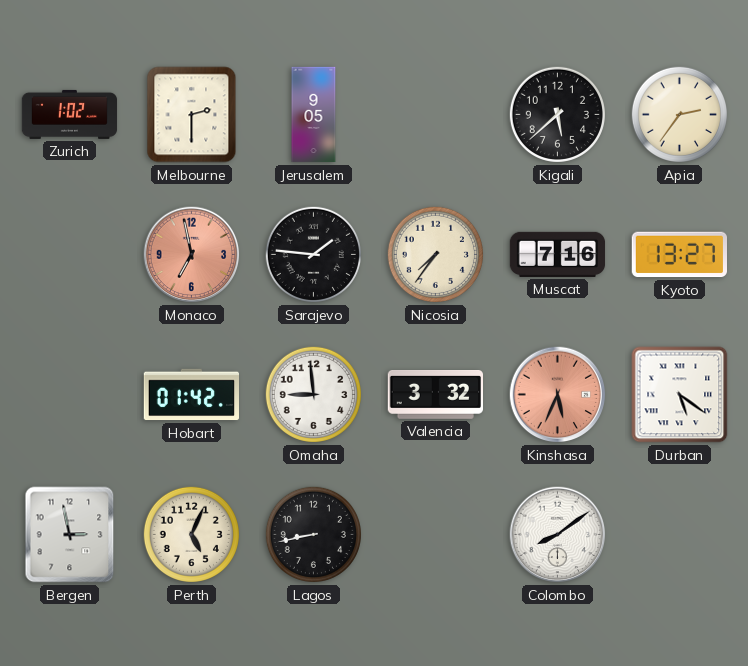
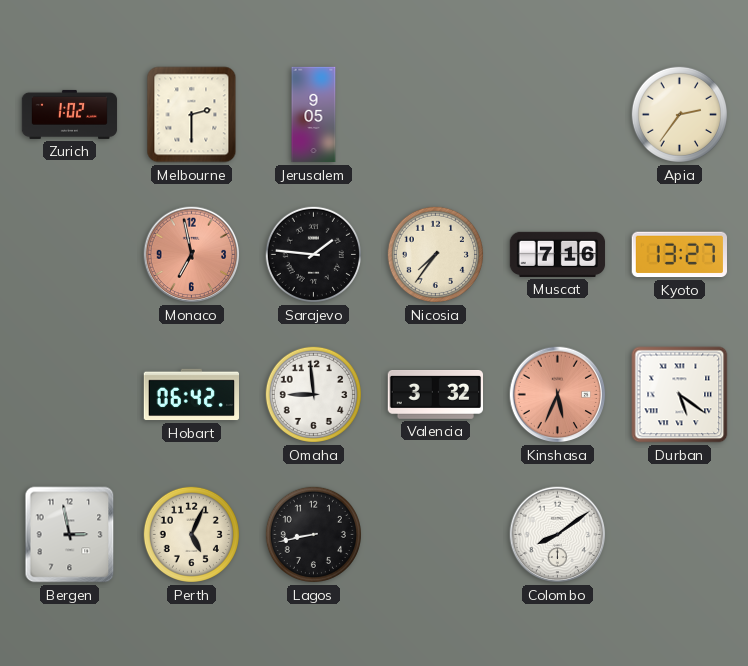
Kigali: 5:38 -> none (557, 114)
Hobart: 01:42 -> 06:42 (192, 395)
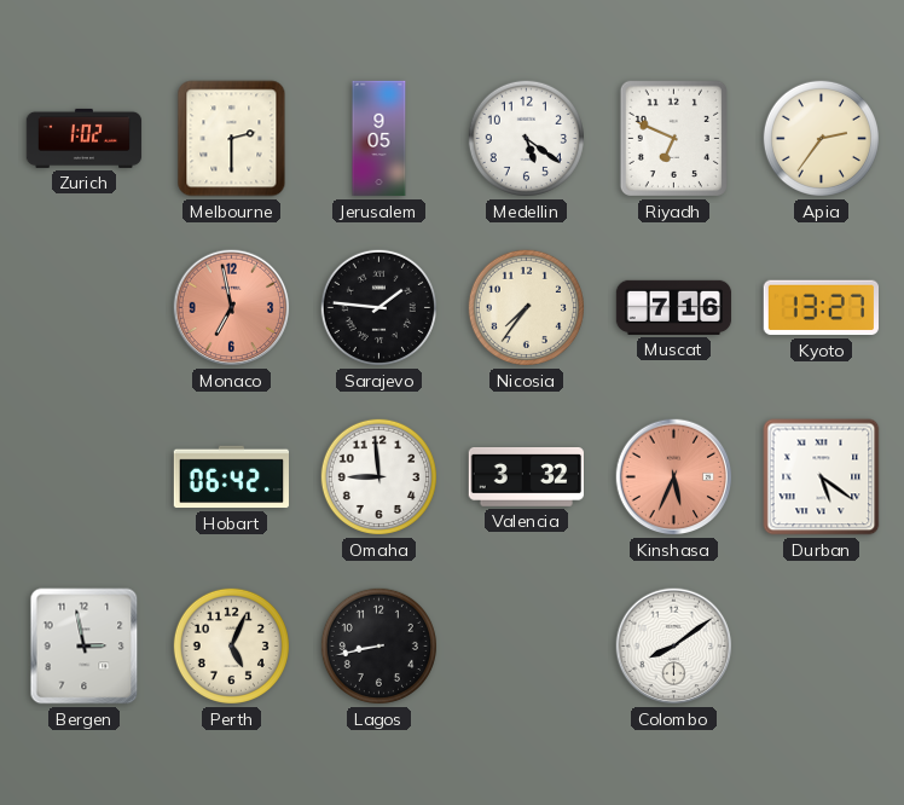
Medellin: none -> 5:21 (526, 138)
Riyadh: none -> 6:49 (673, 138)
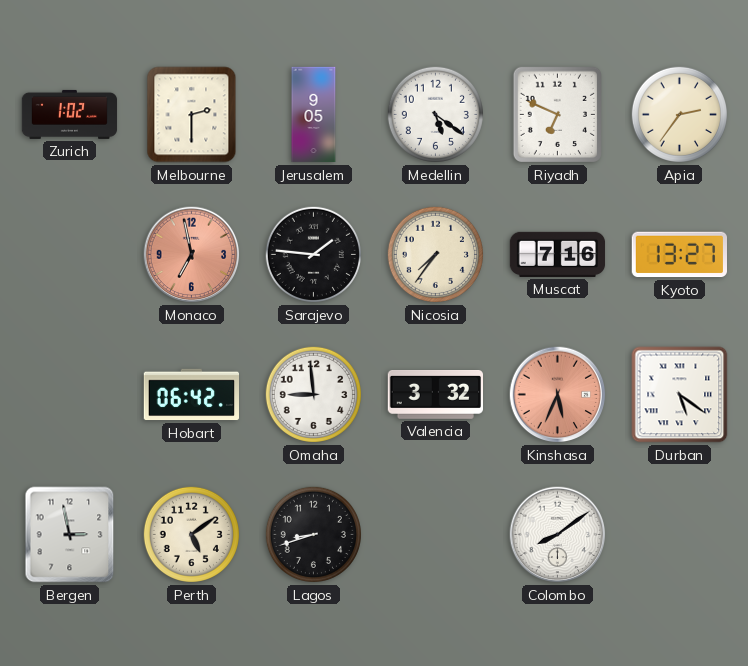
Perth: 5:04 -> 5:09 (191, 534)
Lagos: 8:43 -> 8:42 (313, 534)
